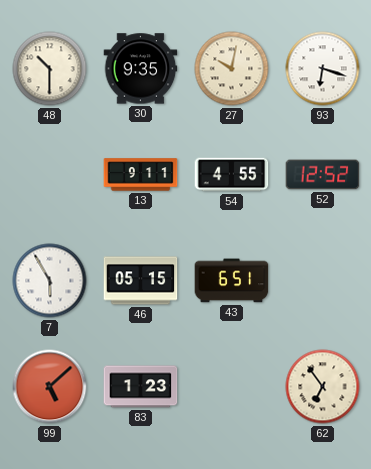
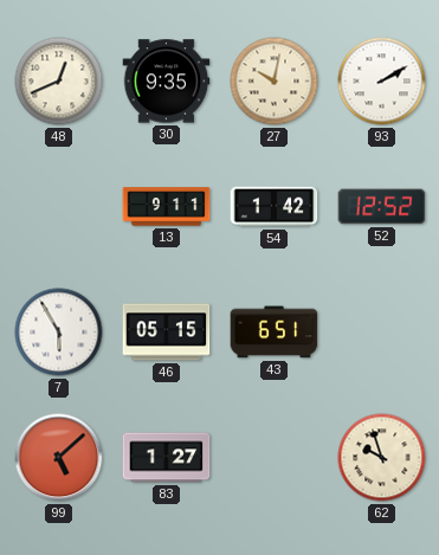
48: 10:30 -> 12:41 (59, 82)
93: 6:18 -> 2:10 (382, 82)
54: 4:55 -> 1:42 (275, 207)
83: 1:23 -> 1:27 (167, 458)
62: 6:54 -> 9:57 (382, 458)
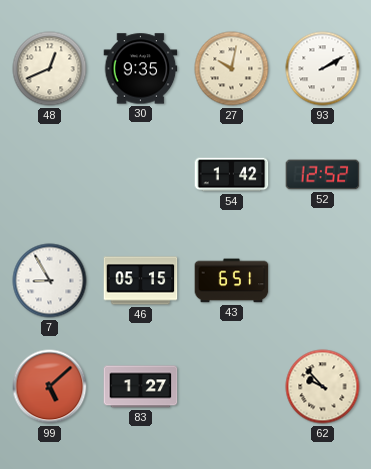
13: 9:11 -> none (167, 207)
7: 5:55 -> 8:55 (50, 281)
62: 9:57 -> 9:53 (323, 387)
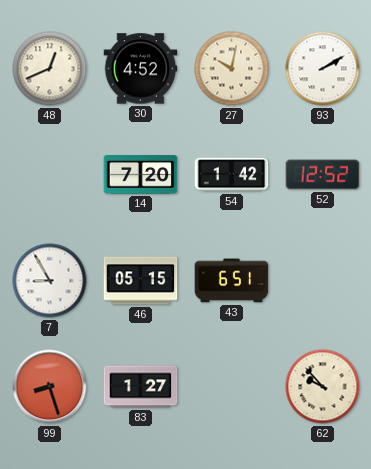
30: 9:35 -> 4:52 (141, 69)
14: none -> 7:20 (141, 175)
99: 5:08 -> 8:27 (50, 387)
